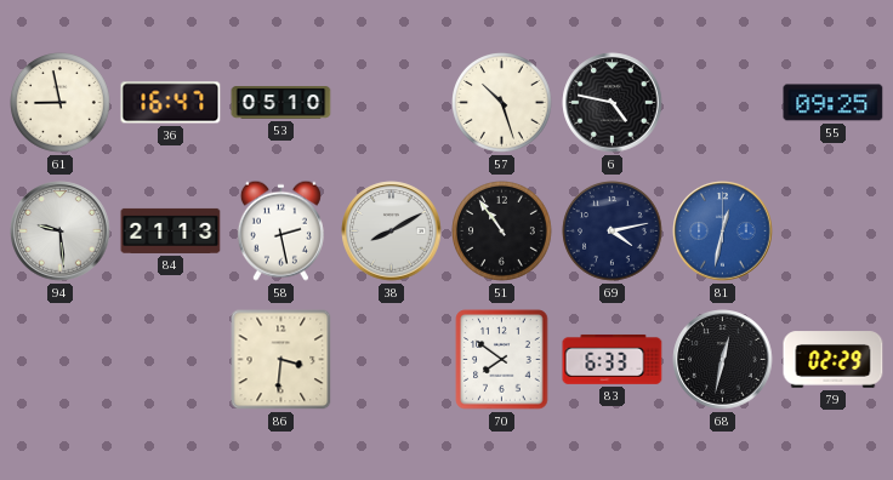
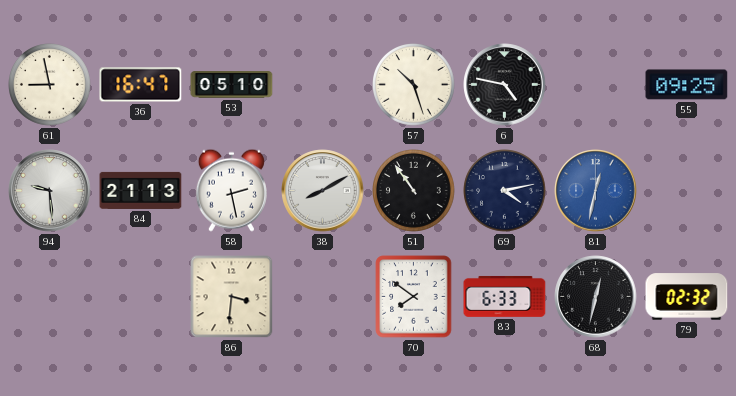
79: 02:29 -> 02:32 (687, 297)
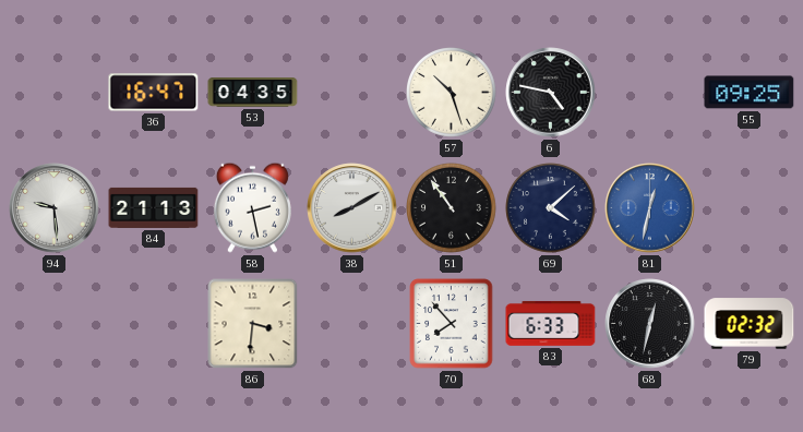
61: 8:58 -> none (50, 85)
53: 05:10 -> 04:35 (253, 93)
69: 4:13 -> 4:08 (551, 208)
70: 7:51 -> 7:53 (452, 324)
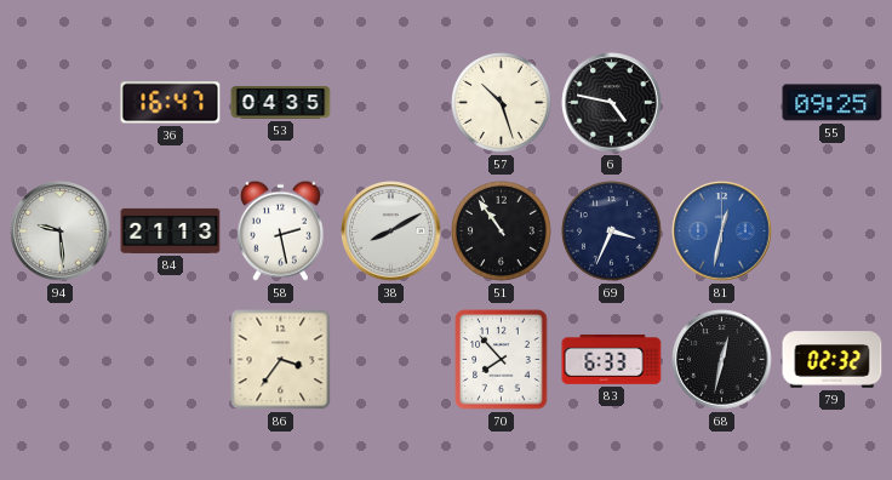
69: 4:08 -> 3:34 (612, 232)
86: 3:31 -> 3:36 (281, 360)
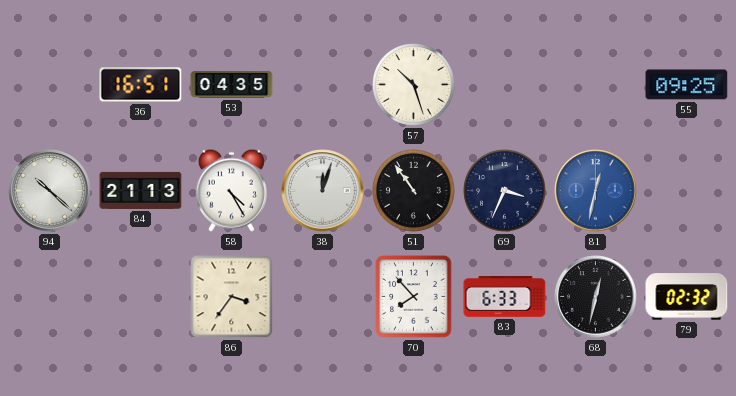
36: 16:47 -> 16:51 (141, 85)
6: 4:47 -> none (612, 103)
94: 9:29 -> 10:22 (50, 191)
58: 2:28 -> 4:25 (231, 190)
38: 8:10 -> 12:03 (323, 191)
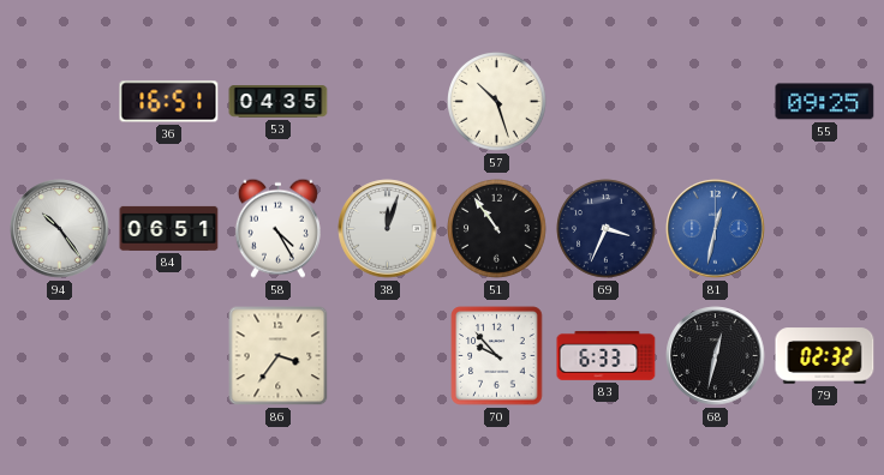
94: 10:22 -> 10:24 (60, 229)
84: 21:13 -> 06:51 (169, 228)
70: 7:53 -> 9:53 (497, 356)
